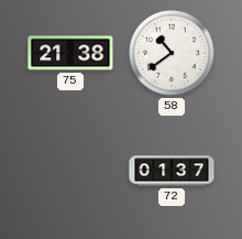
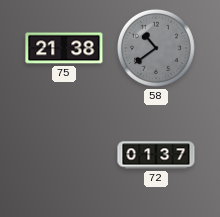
58 dial: white -> grey (156, 48)
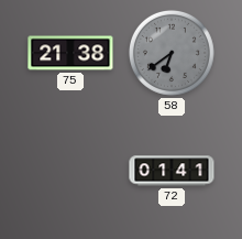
58: 10:39 -> 6:39 (172, 53)
72: 01:37 -> 01:41 (172, 171)
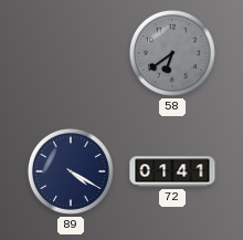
75: 21:38 -> none (70, 53)
89: none -> 4:20 (71, 171)
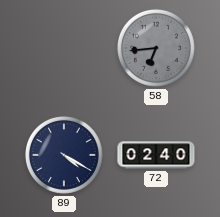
58: 6:39 -> 6:44 (156, 48)
72: 01:41 -> 02:40 (156, 155)
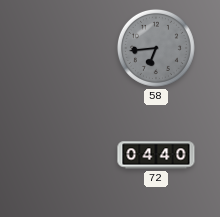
89: 4:20 -> none (64, 155)
72: 02:40 -> 04:40 (156, 155)
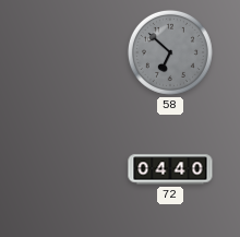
58: 6:44 -> 6:52 (170, 52)
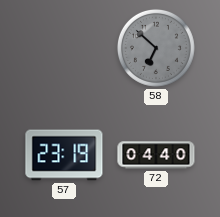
57: none -> 23:19 (64, 155)
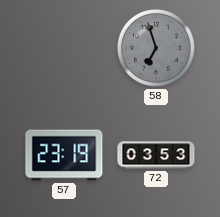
58: 6:52 -> 6:57 (156, 48)
72: 04:40 -> 03:53 (156, 155)
